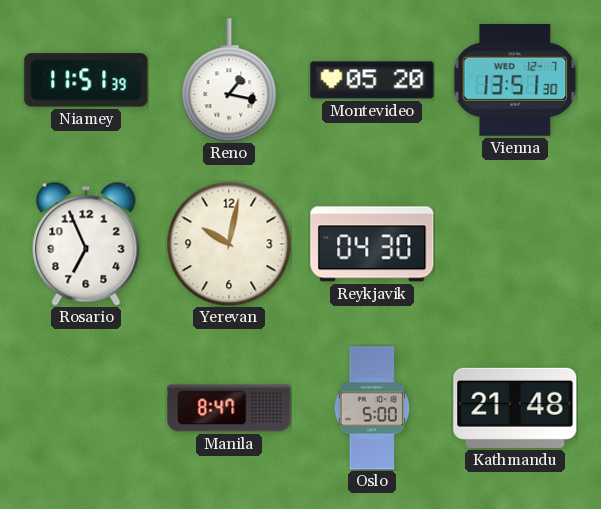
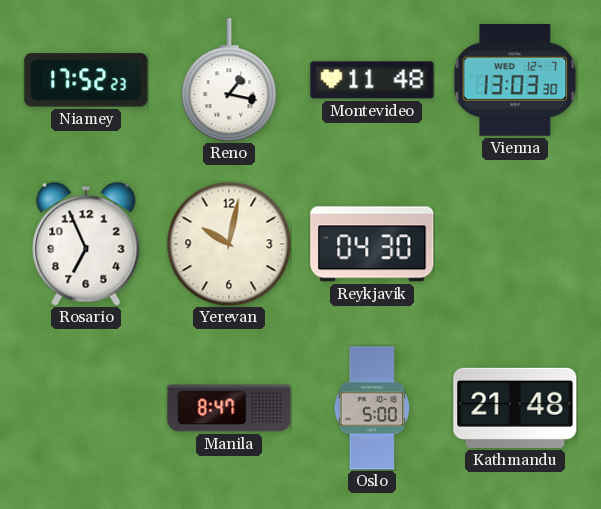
Niamey: 11:51 -> 17:52 (86, 80)
Montevideo: 05:20 -> 11:48 (372, 80)
Vienna: 13:51 -> 13:03 (515, 80)
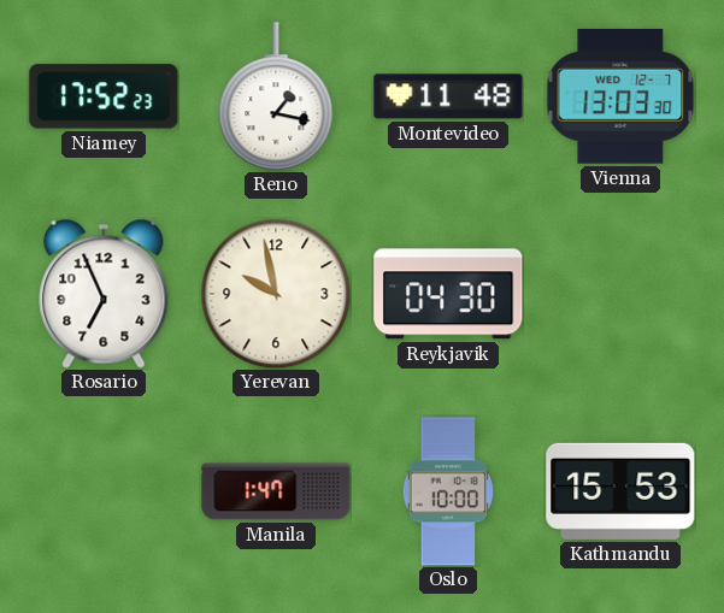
Yerevan: 10:02 -> 9:58 (276, 294)
Manila: 8:47 -> 1:47 (276, 491)
Oslo: 5:00 -> 10:00 (448, 491)
Kathmandu: 21:48 -> 15:53 (620, 491)
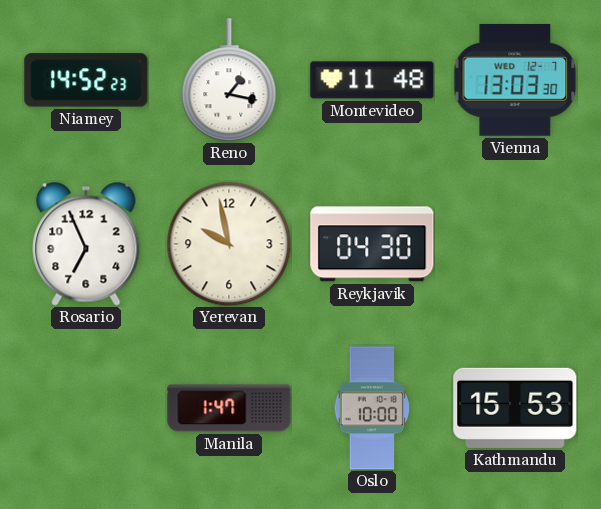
Niamey: 17:52 -> 14:52 (86, 80)
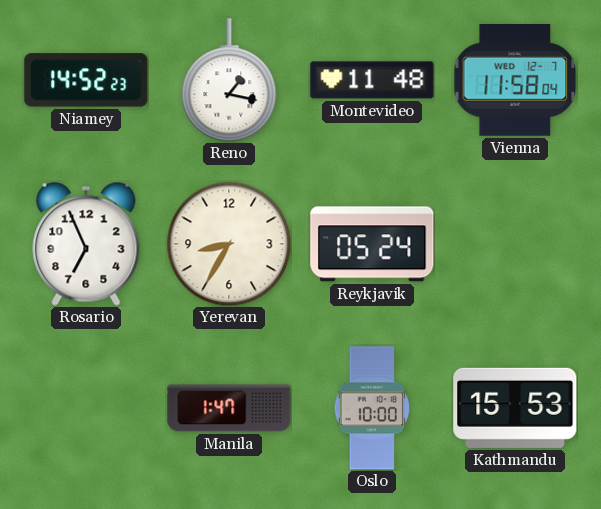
Vienna: 13:03 -> 11:58 (515, 80)
Yerevan: 9:58 -> 8:35 (229, 244)
Reykjavik: 04:30 -> 05:24 (372, 244)
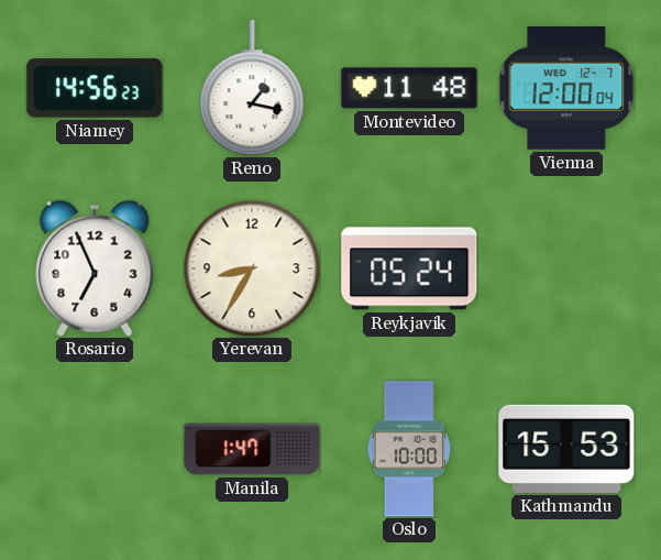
Niamey: 14:52 -> 14:56 (95, 88)
Vienna: 11:58 -> 12:00 (566, 88)
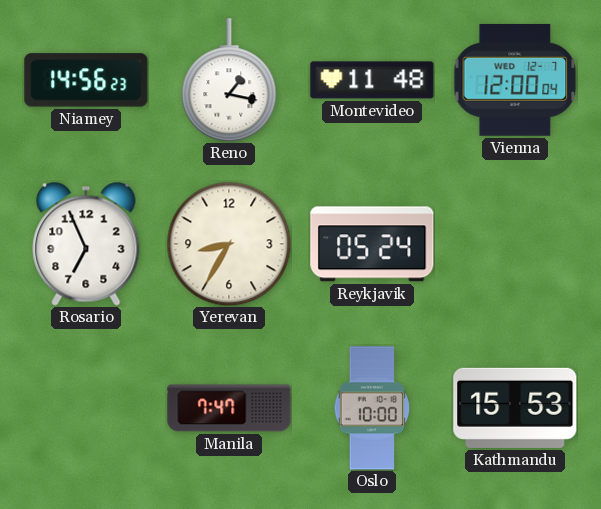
Manila: 1:47 -> 7:47 (229, 408)
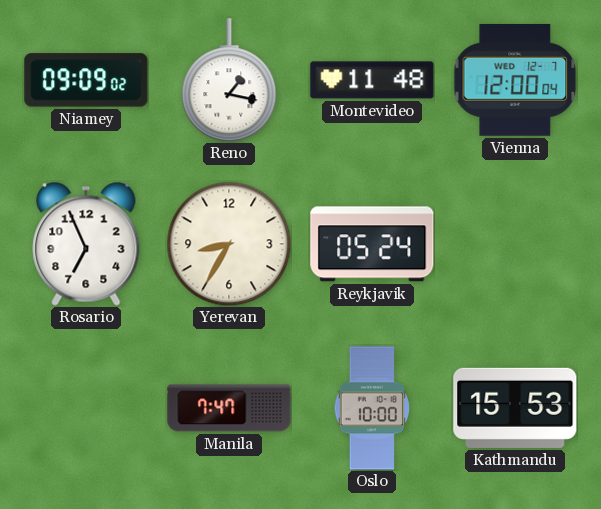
Niamey: 14:56 -> 09:09 (86, 80)
